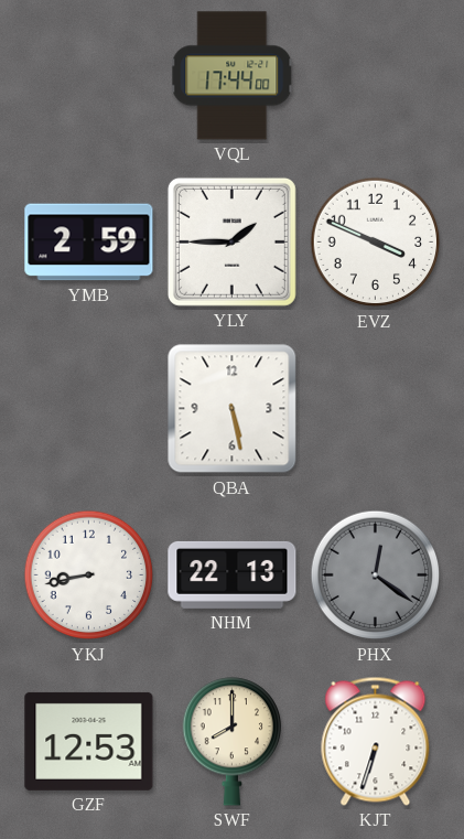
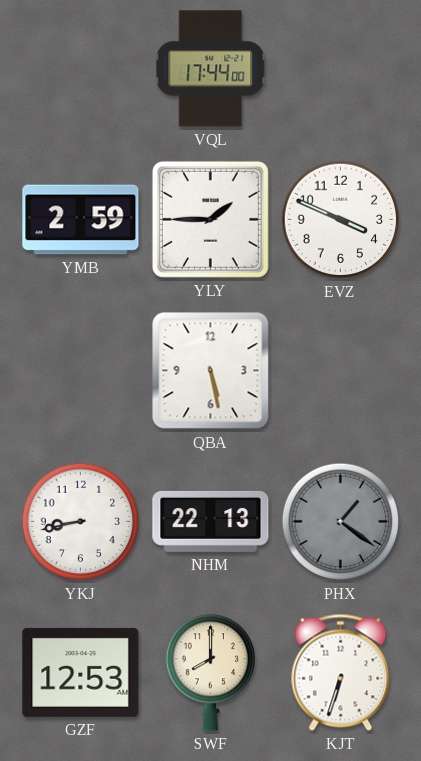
PHX: 12:21 -> 1:21 (341, 522)
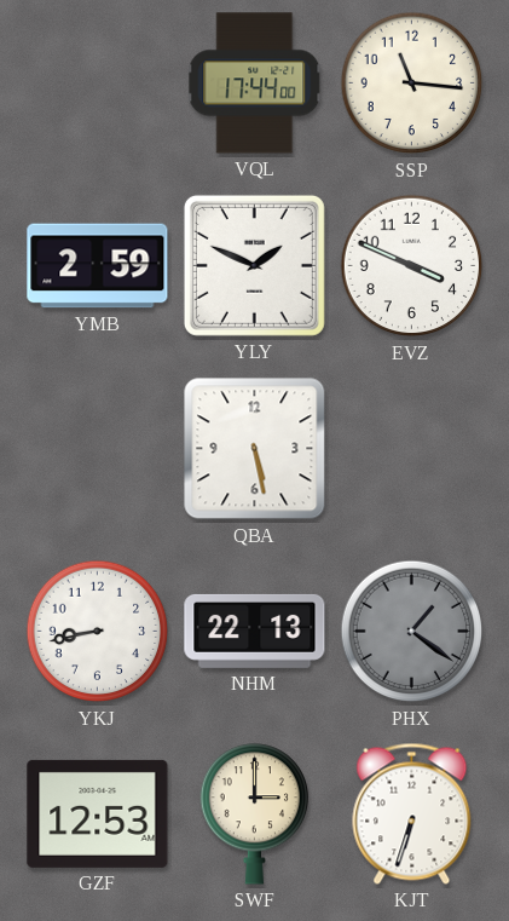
SSP: none -> 11:16 (412, 84)
YLY: 1:45 -> 1:49 (254, 265)
SWF: 8:00 -> 3:00 (254, 814)
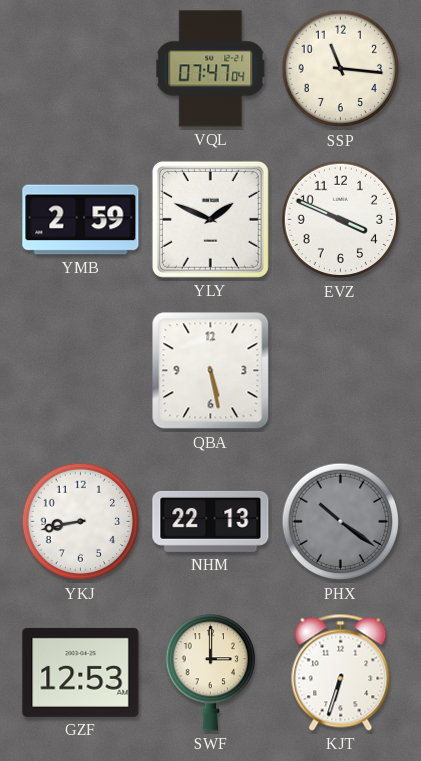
VQL: 17:44 -> 07:47 (211, 69)
PHX: 1:21 -> 10:21 (341, 522)
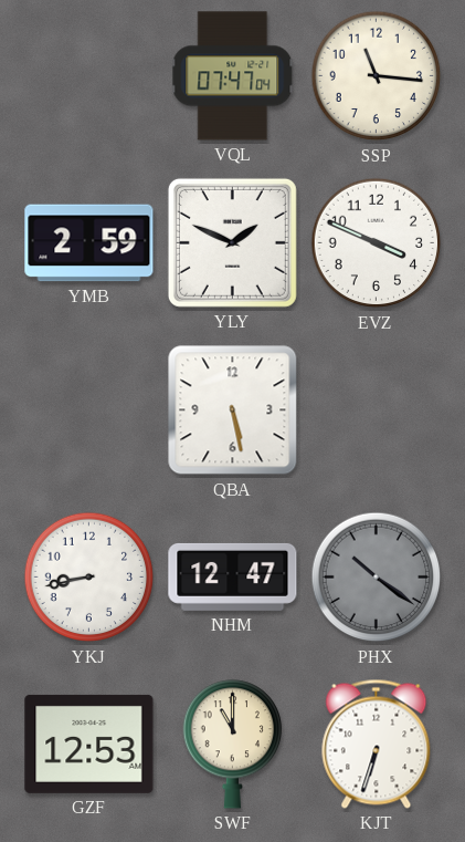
NHM: 22:13 -> 12:47 (233, 576)
SWF: 3:00 -> 11:00 (232, 745)
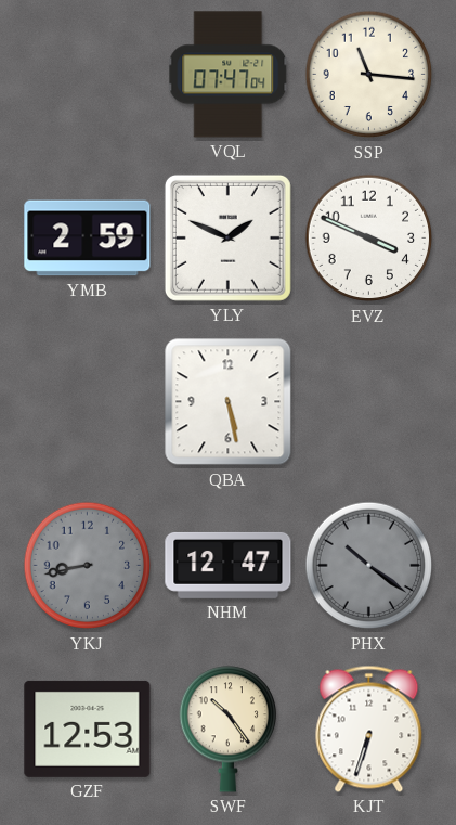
YKJ dial: white -> grey (88, 566)
SWF: 11:00 -> 10:24 (227, 730)
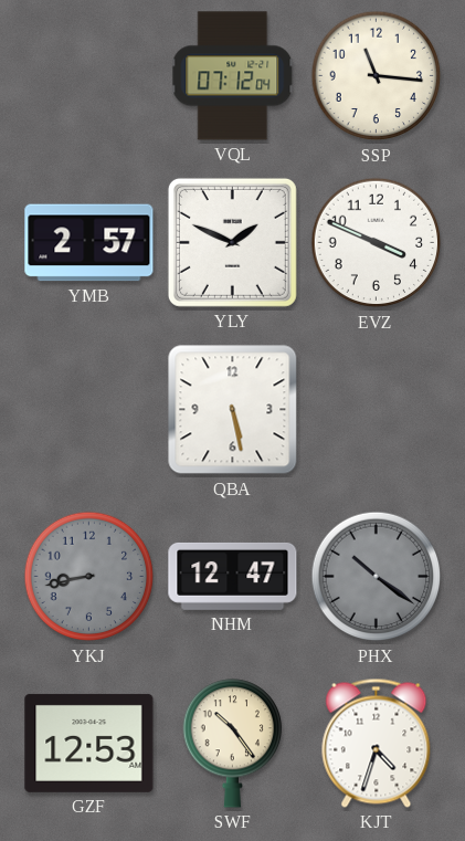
VQL: 07:47 -> 07:12 (233, 76)
YMB: 2:59 -> 2:57 (89, 243)
KJT: 6:33 -> 4:33 (377, 743)
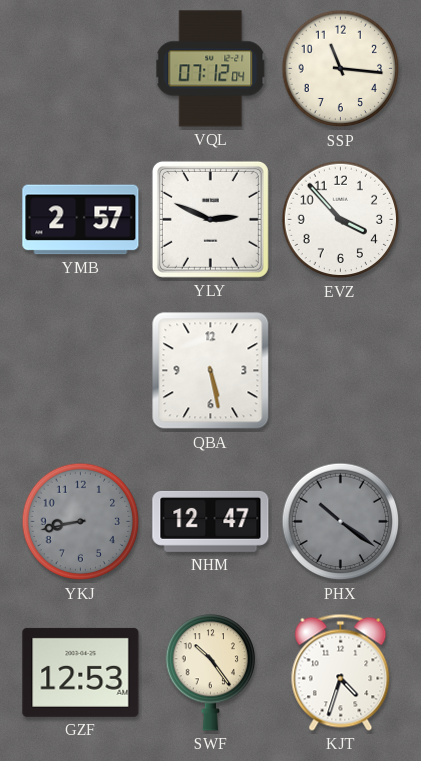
YLY: 1:49 -> 2:49 (210, 219)
EVZ: 3:49 -> 3:53 (341, 220)
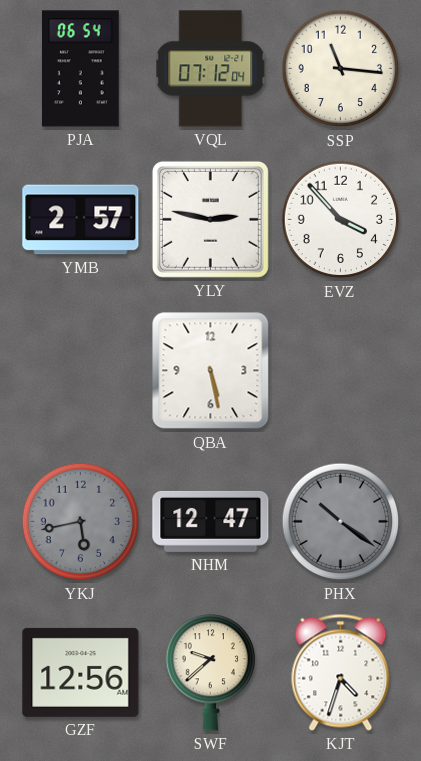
PJA: none -> 06:54 (81, 69)
YLY: 2:49 -> 2:47 (210, 219)
YKJ: 8:43 -> 5:43 (81, 522)
GZF: 12:53 -> 12:56 (81, 672)
SWF: 10:24 -> 9:38 (210, 673)
